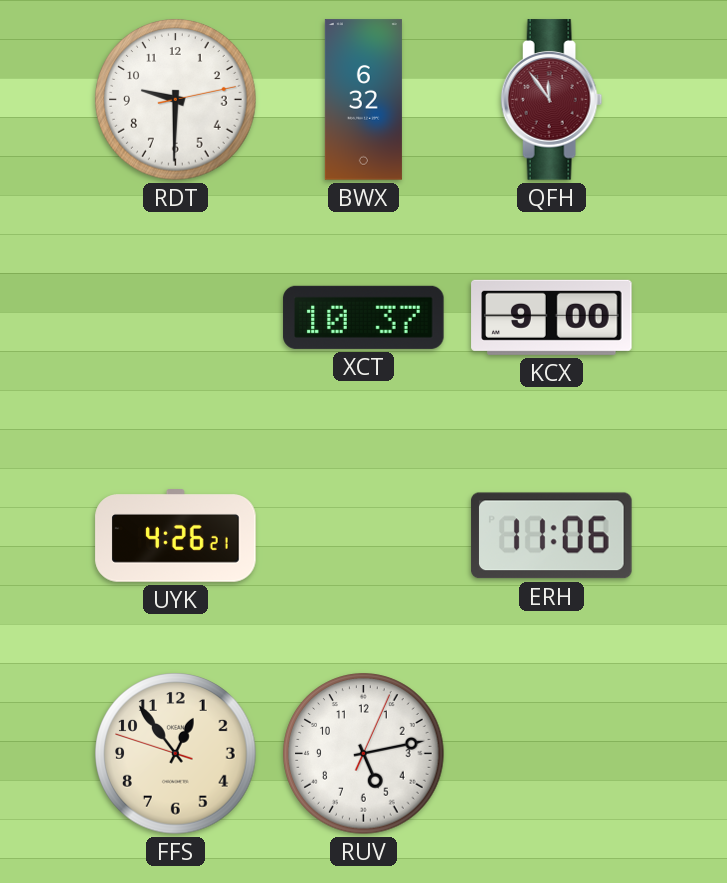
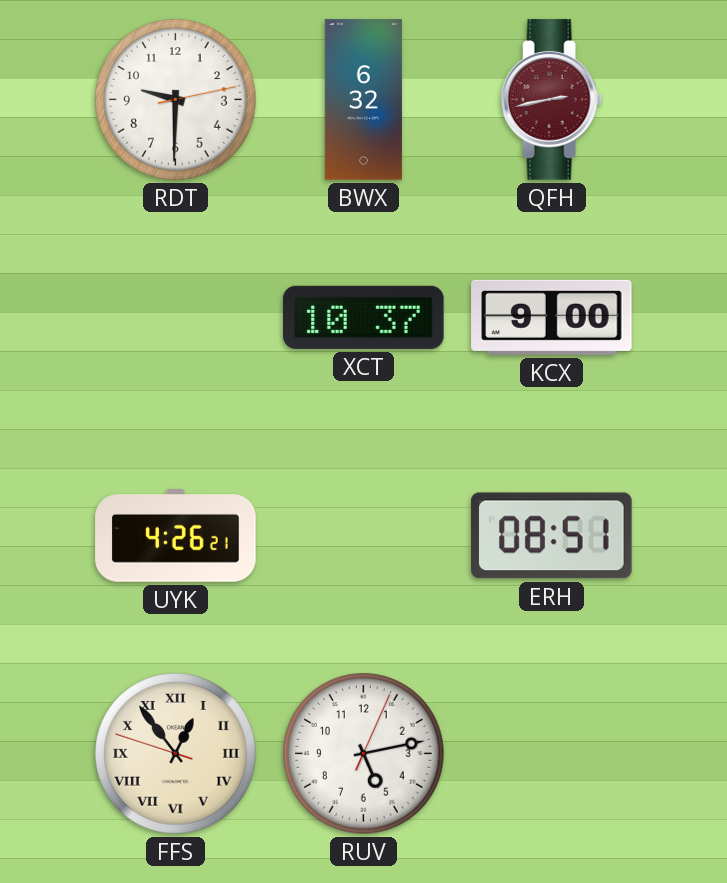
QFH: 11:54 -> 2:43 (552, 100)
ERH: 11:06 -> 08:51 (552, 536)
FFS numerals: Arabic -> Roman (176, 754)
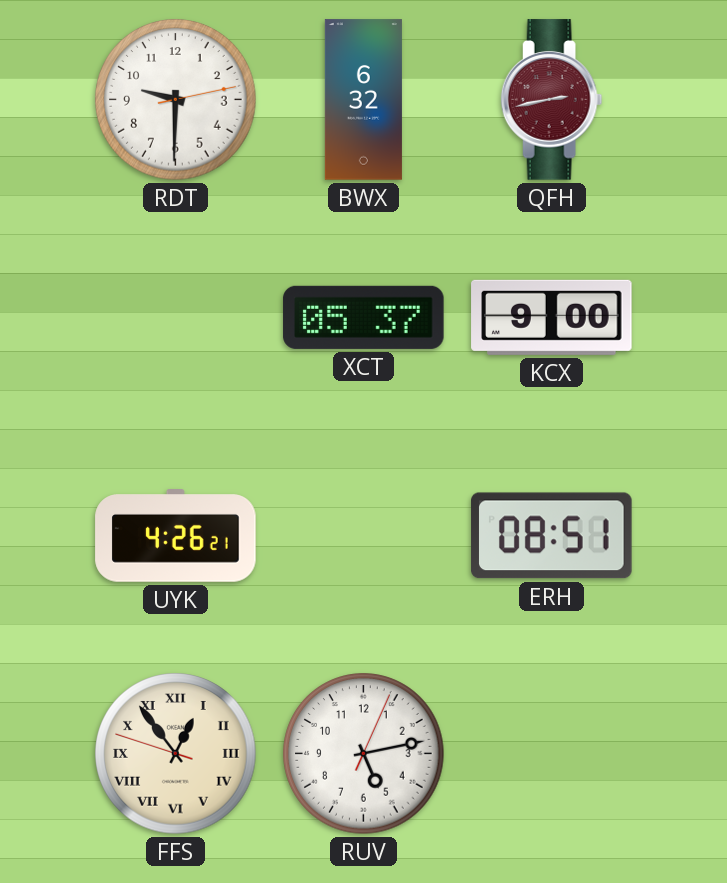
XCT: 10:37 -> 05:37 (364, 317)
